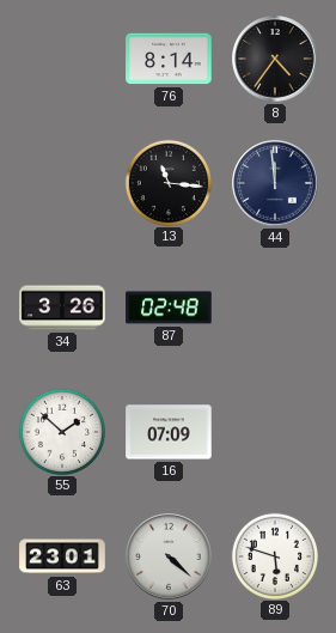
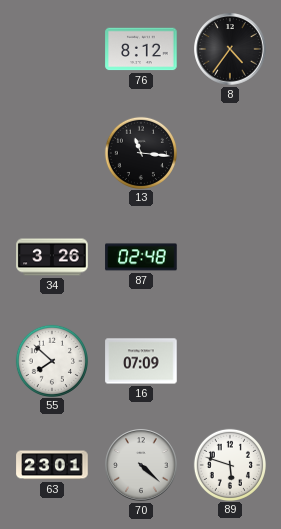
76: 8:14 -> 8:12 (141, 49)
44: 11:59 -> none (275, 183)
55: 1:52 -> 7:52 (51, 360)
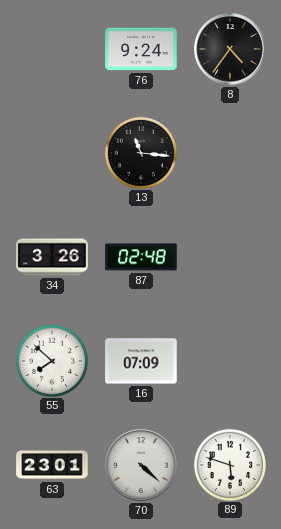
76: 8:12 -> 9:24 (141, 49)
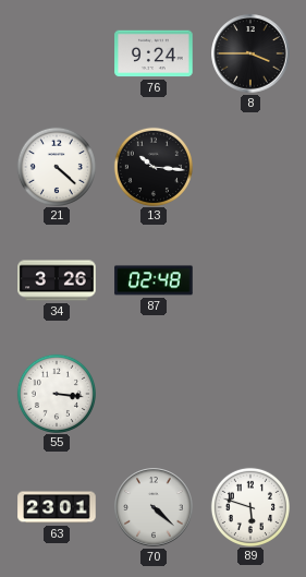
8: 4:36 -> 3:45 (250, 53)
21: none -> 4:22 (56, 166)
13: 11:16 -> 10:16 (152, 166)
55: 7:52 -> 3:16 (56, 393)
16: 07:09 -> none (141, 361)
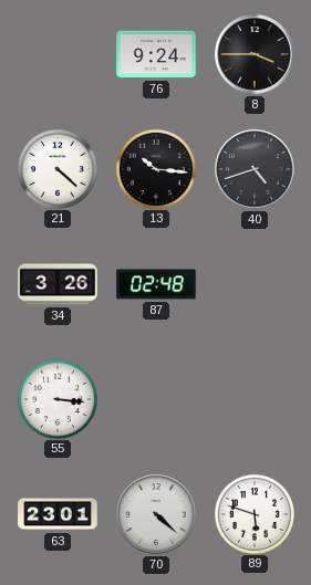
40: none -> 4:42 (255, 169)
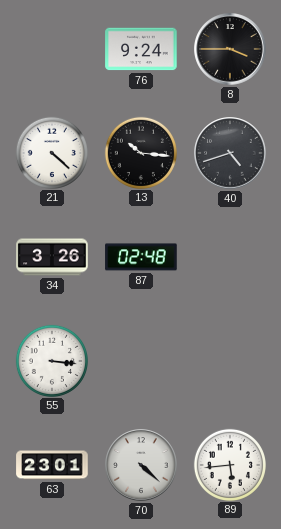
89: 5:48 -> 5:44 (229, 464)
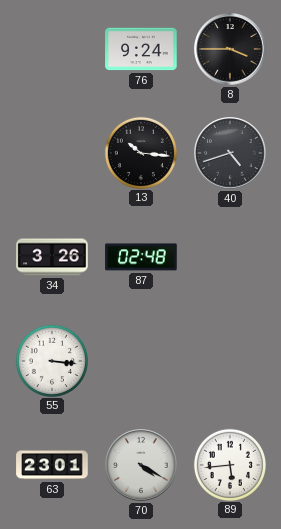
21: 4:22 -> none (51, 152)
70: 4:22 -> 4:20 (141, 465)
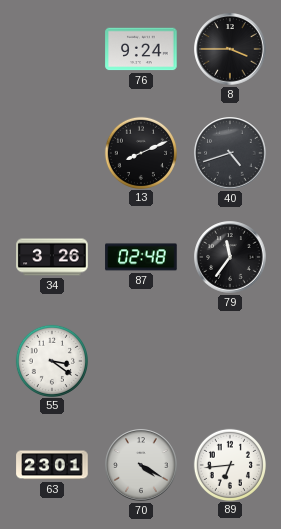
13: 10:16 -> 8:11 (140, 152)
79: none -> 11:36 (230, 257)
55: 3:16 -> 3:21 (51, 360)
89: 5:44 -> 6:44 (229, 464)
